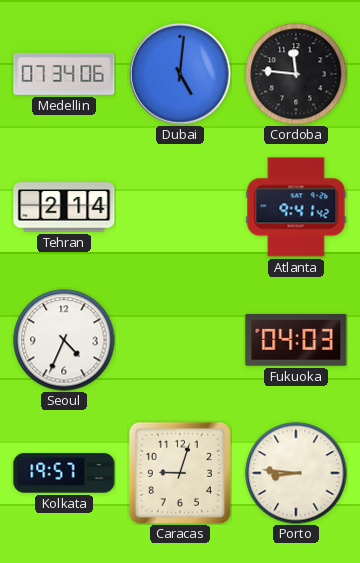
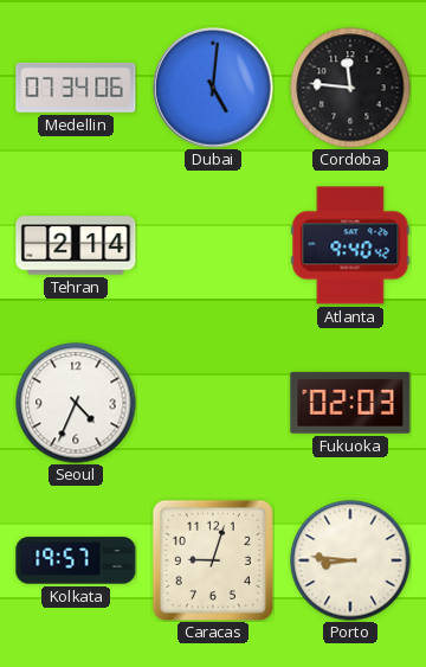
Atlanta: 9:41 -> 9:40 (350, 245)
Fukuoka: 04:03 -> 02:03 (350, 403)
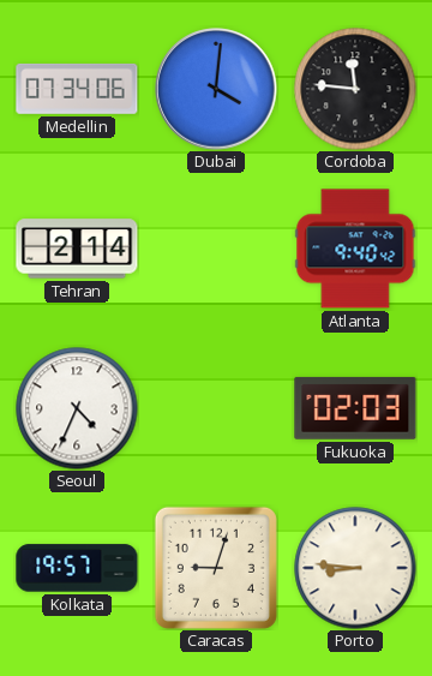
Dubai: 5:01 -> 4:01 (216, 89)
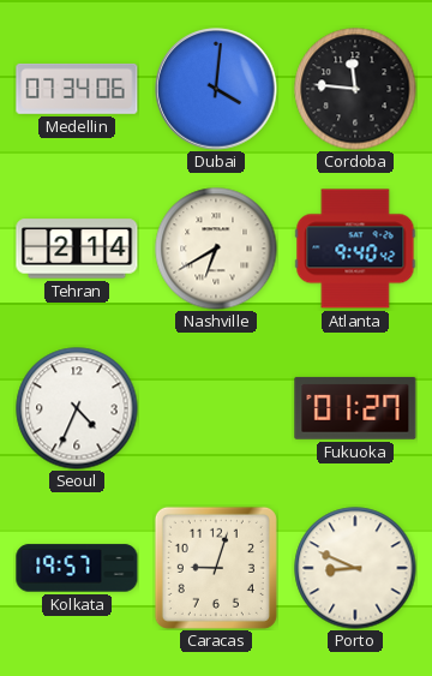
Nashville: none -> 6:40 (216, 249)
Fukuoka: 02:03 -> 01:27 (355, 408)
Porto: 8:46 -> 8:49 (355, 568)
